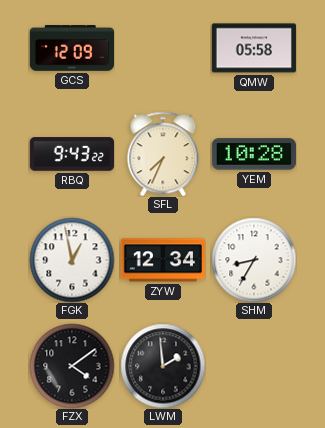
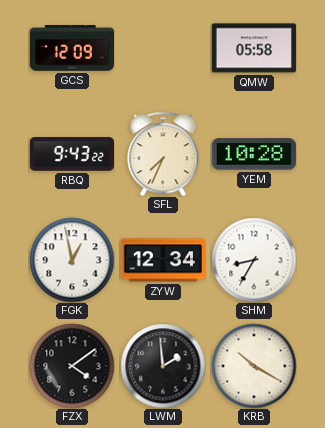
KRB: none -> 10:20 (254, 366)
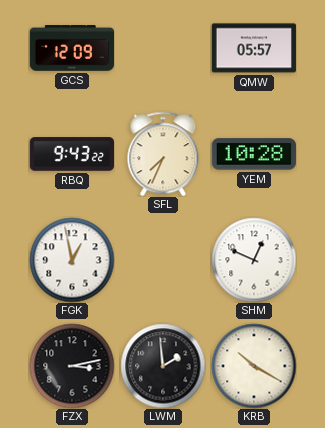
QMW: 05:58 -> 05:57 (254, 48)
ZYW: 12:34 -> none (162, 260)
SHM: 8:35 -> 12:49 (254, 260)
FZX: 4:09 -> 3:13 (72, 366)
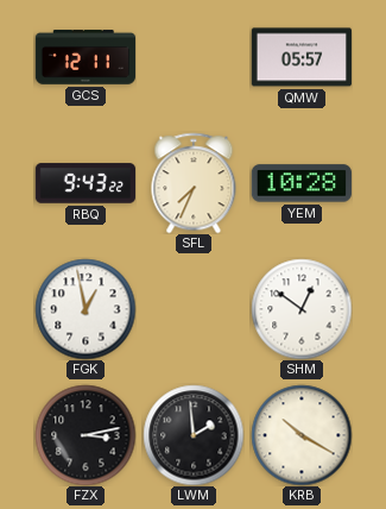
GCS: 12:09 -> 12:11 (84, 57)
SHM: 12:49 -> 12:51 (302, 309)
